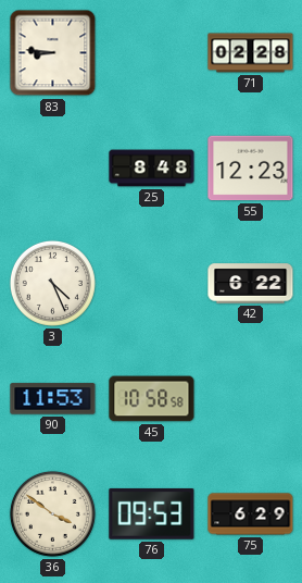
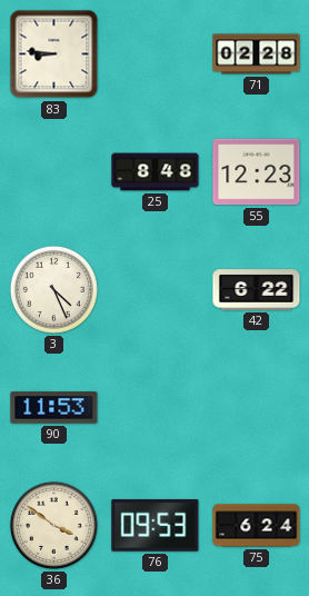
45: 10:58 -> none (152, 399)
75: 6:29 -> 6:24 (257, 526)
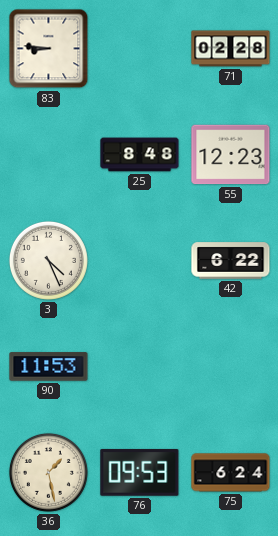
36: 3:51 -> 1:28 (48, 472)
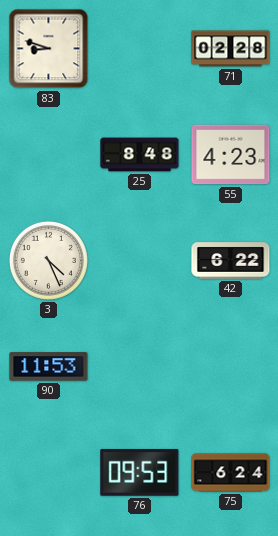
83: 8:46 -> 8:48 (49, 49)
55: 12:23 -> 4:23 (231, 155)
36: 1:28 -> none (48, 472)
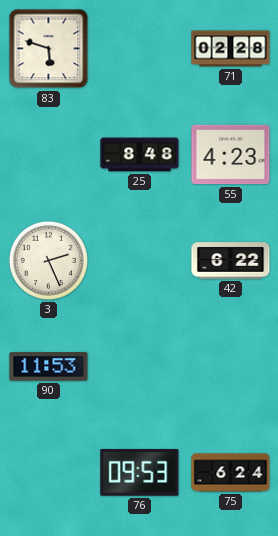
83: 8:48 -> 5:48 (49, 49)
3: 4:26 -> 2:26 (48, 260)
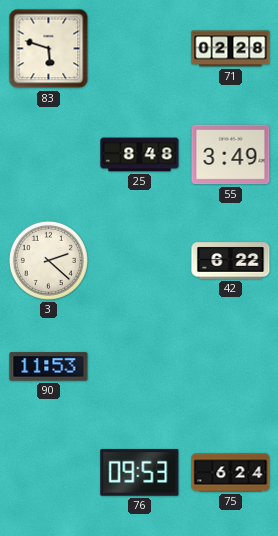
55: 4:23 -> 3:49 (231, 155)
3: 2:26 -> 2:22 (48, 260)
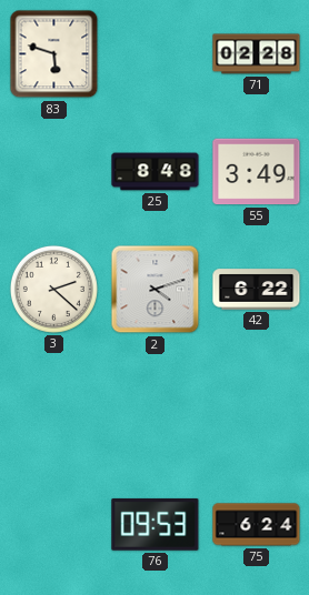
2: none -> 4:12 (156, 290)
90: 11:53 -> none (49, 367)
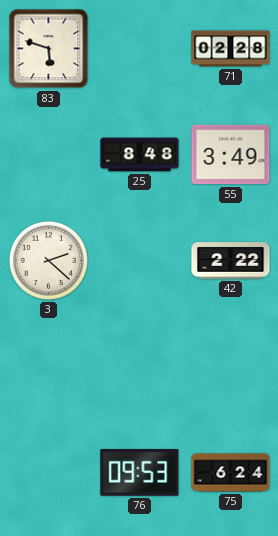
2: 4:12 -> none (156, 290)
42: 6:22 -> 2:22 (231, 261)
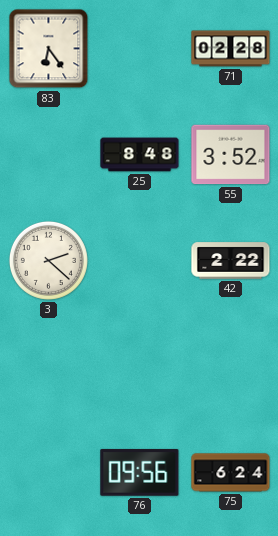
83: 5:48 -> 6:24 (49, 49)
55: 3:49 -> 3:52 (231, 155)
76: 09:53 -> 09:56 (140, 472)
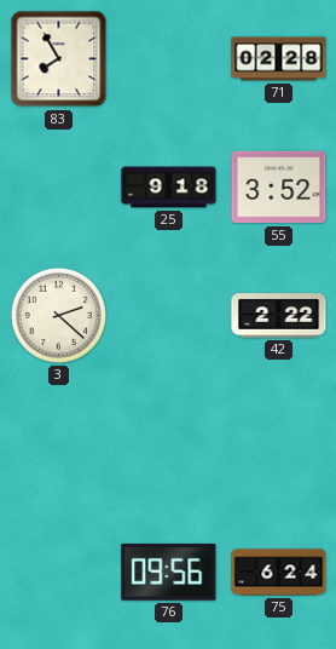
83: 6:24 -> 7:55 (59, 59)
25: 8:48 -> 9:18 (169, 188)
